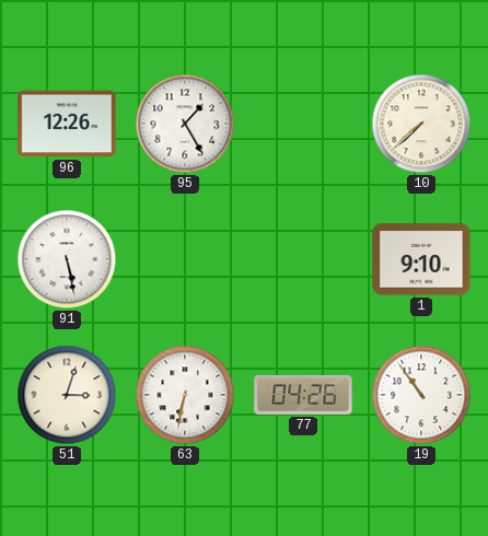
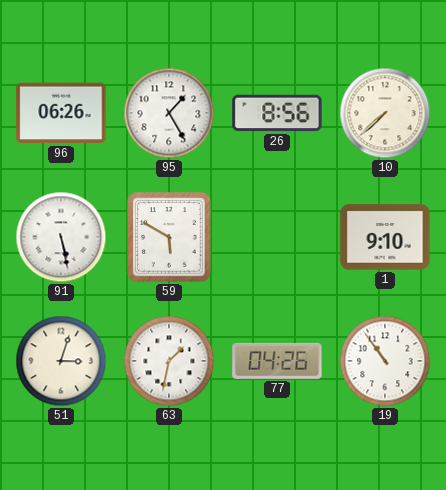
96: 12:26 -> 06:26 (61, 113)
26: none -> 8:56 (277, 113)
59: none -> 5:50 (169, 237)
63: 6:32 -> 1:32 (169, 361)
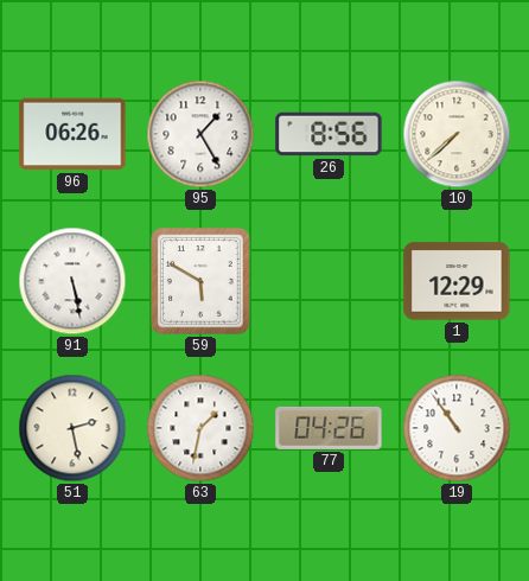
1: 9:10 -> 12:29 (457, 281)
51: 3:03 -> 2:28 (72, 428)
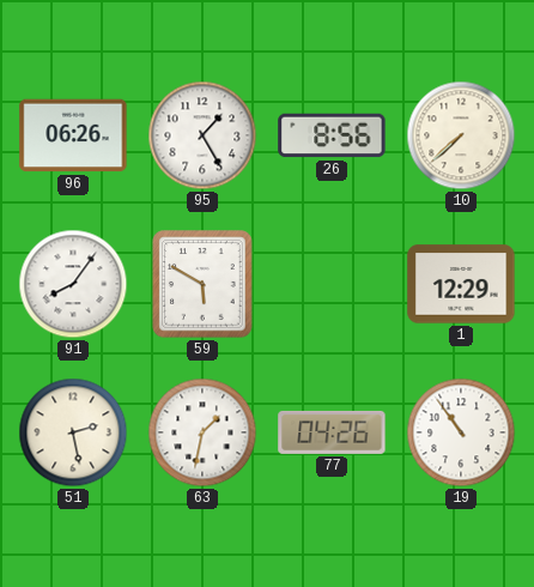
91: 5:28 -> 8:06 (73, 284)
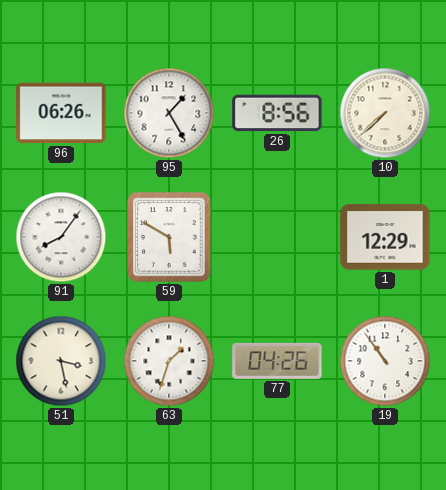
51: 2:28 -> 3:28 (61, 361)
63: 1:32 -> 1:33 (169, 361)
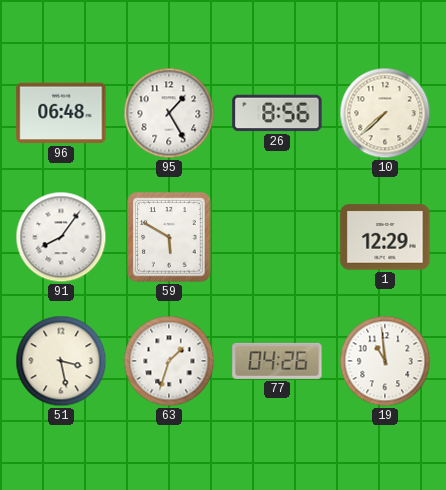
96: 06:26 -> 06:48 (61, 113)
19: 10:54 -> 10:59 (385, 361)
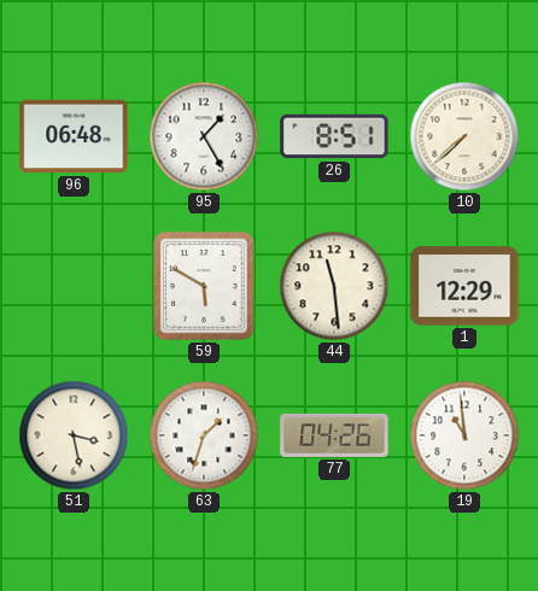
26: 8:56 -> 8:51 (334, 136)
91: 8:06 -> none (61, 237)
44: none -> 11:29 (334, 286)
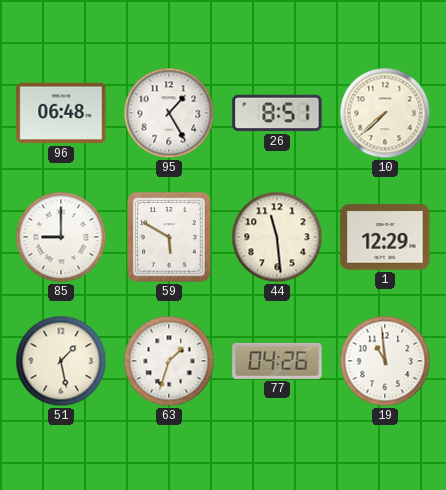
85: none -> 9:00 (61, 237)
51: 3:28 -> 1:28 (61, 361)
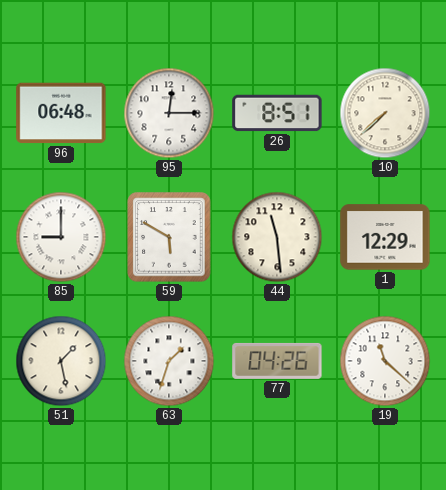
95: 1:25 -> 12:15 (169, 113)
19: 10:59 -> 11:22 (385, 361)
